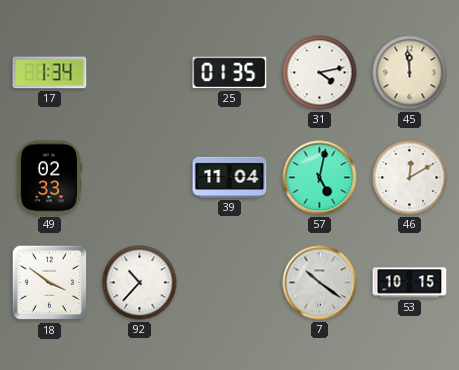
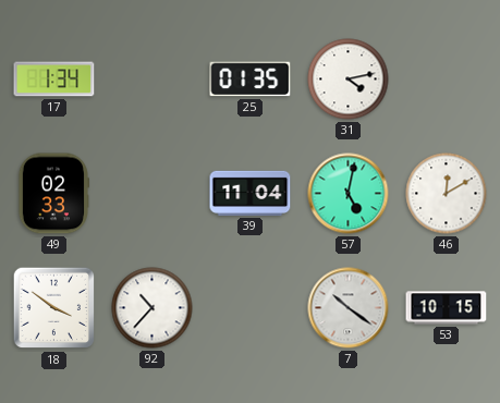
45: 11:59 -> none (410, 73)
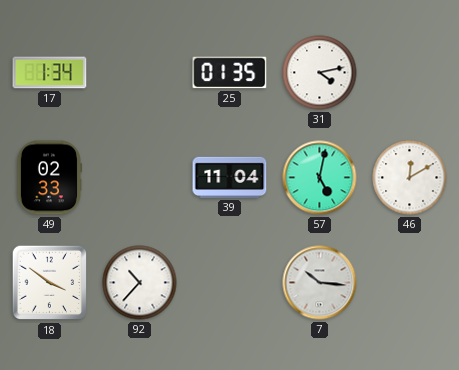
7: 10:21 -> 10:16 (320, 283)
53: 10:15 -> none (447, 308)
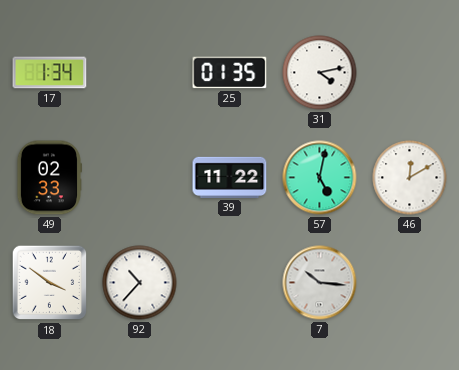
39: 11:04 -> 11:22 (230, 177)
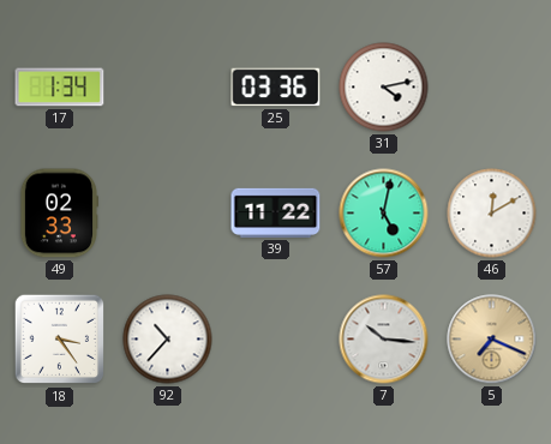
25: 01:35 -> 03:36 (276, 88)
18: 3:51 -> 3:24 (60, 340)
5: none -> 7:19 (492, 340)
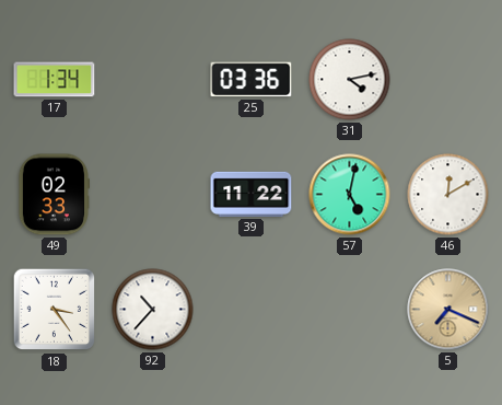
7: 10:16 -> none (384, 340)
